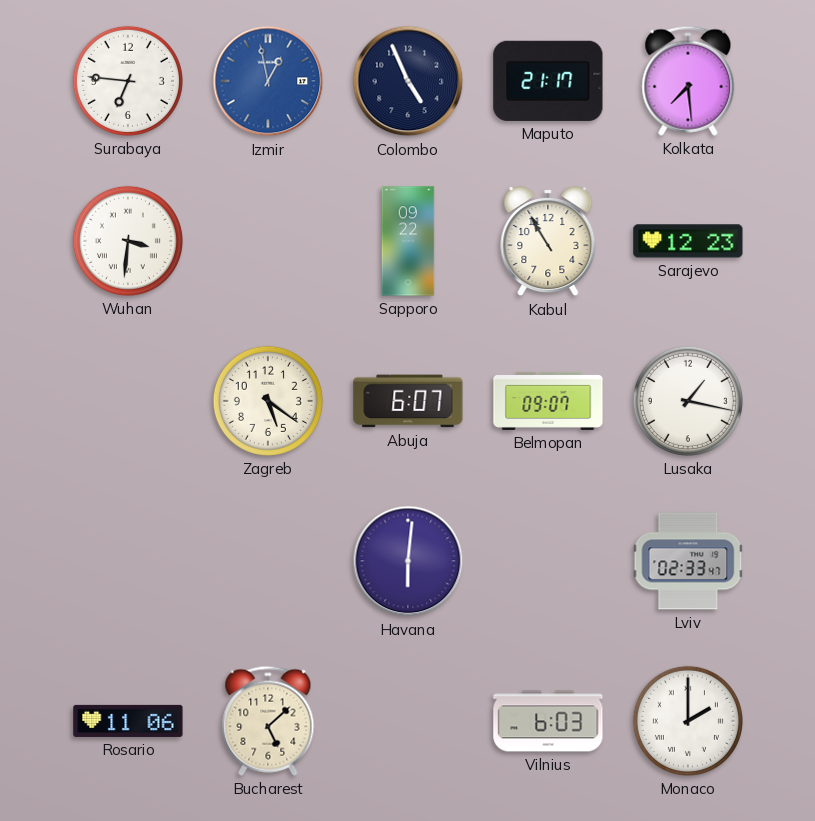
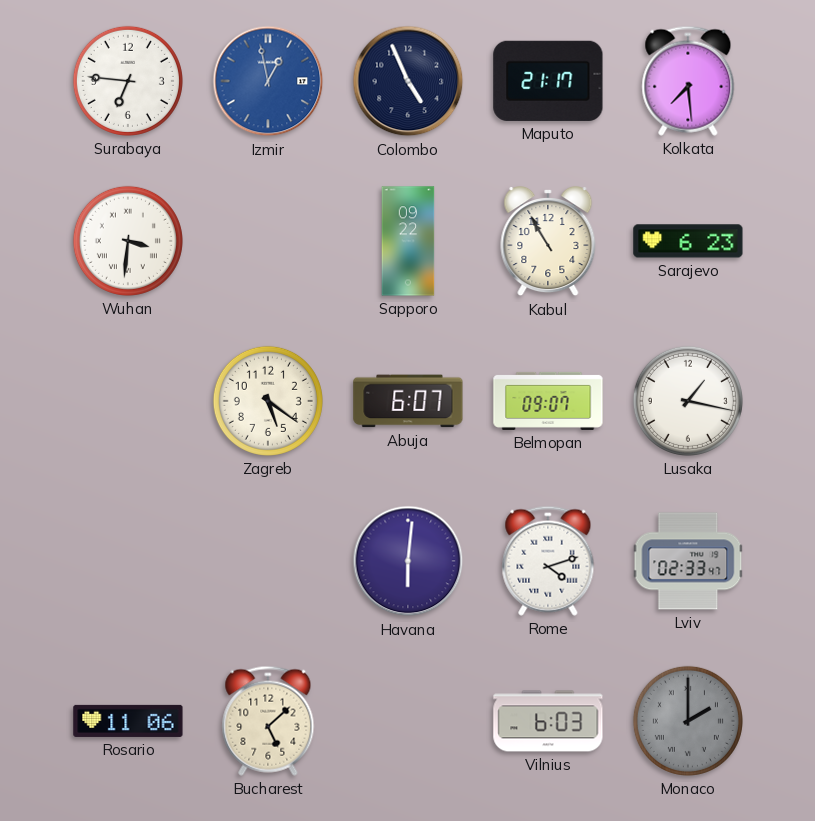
Sarajevo: 12:23 -> 6:23 (688, 241)
Rome: none -> 4:12 (548, 561)
Monaco dial: white -> grey (688, 721)
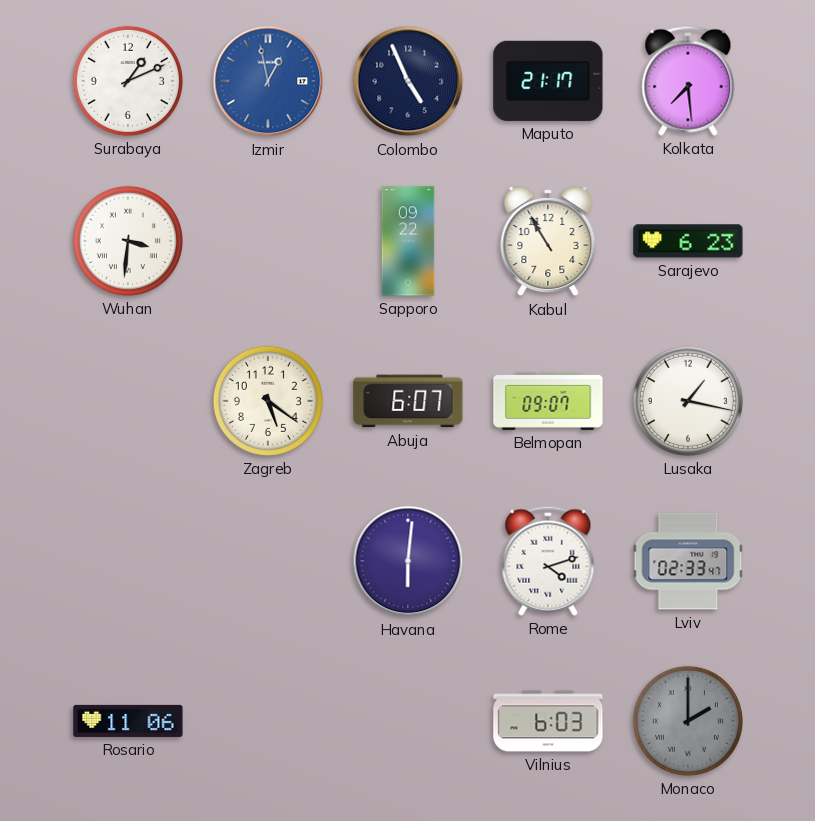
Surabaya: 6:46 -> 1:11 (128, 81)
Bucharest: 5:08 -> none (268, 721)
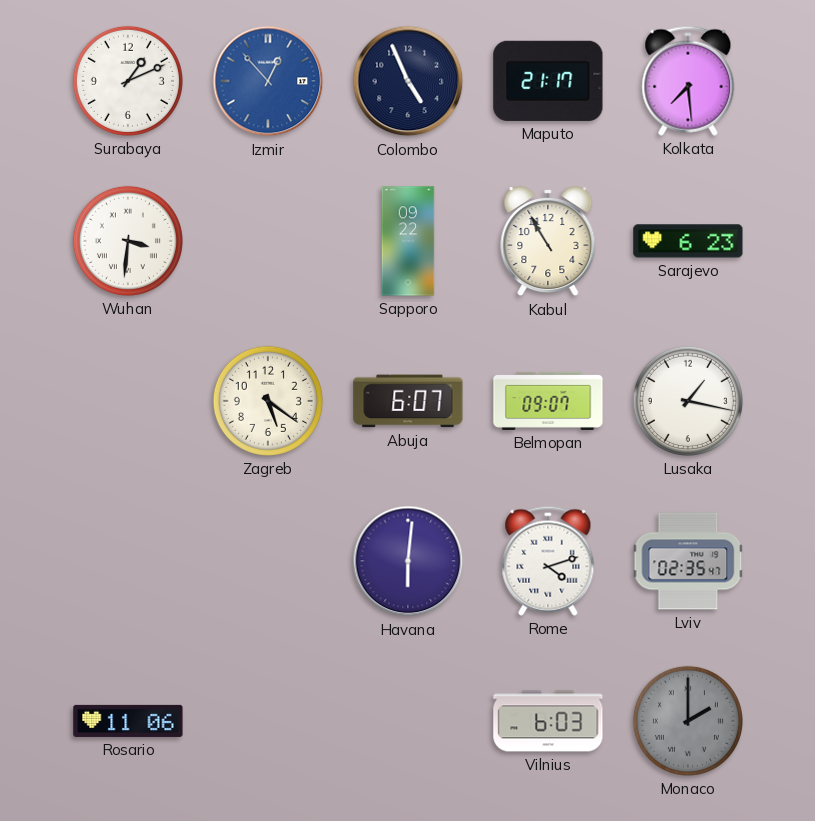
Izmir: 12:58 -> 12:53 (268, 81)
Lviv: 02:33 -> 02:35 (688, 561)
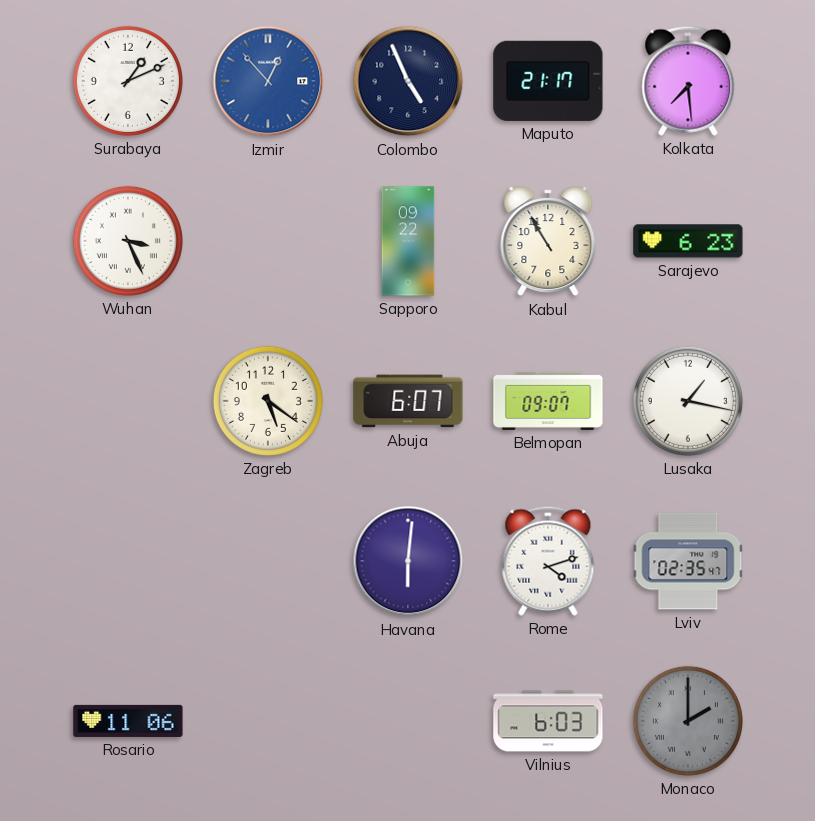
Wuhan: 3:31 -> 3:26 (128, 241)
